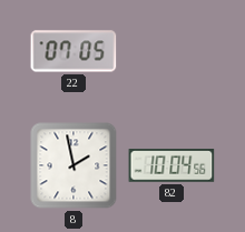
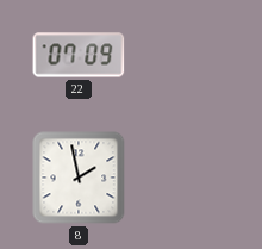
22: 07:05 -> 07:09 (79, 55)
82: 10:04 -> none (171, 165)
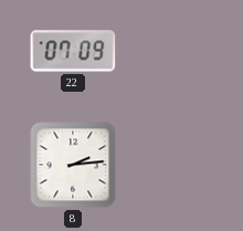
8: 1:58 -> 2:14 (73, 165)
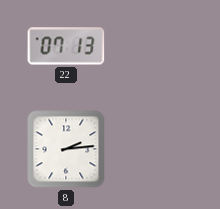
22: 07:09 -> 07:13 (66, 46)
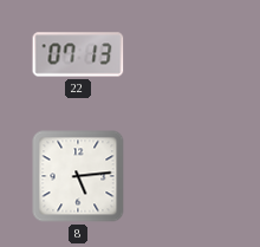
8: 2:14 -> 5:14 (78, 176)
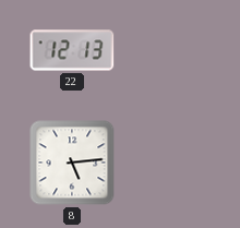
22: 07:13 -> 12:13 (72, 50)
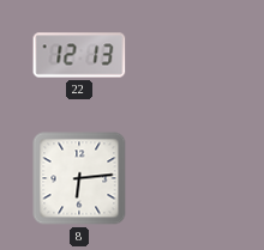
8: 5:14 -> 6:14 (79, 178)
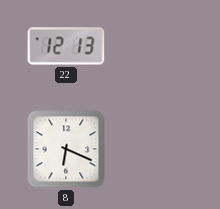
8: 6:14 -> 6:19 (66, 149)
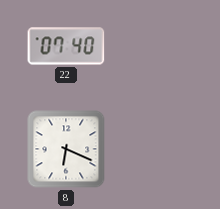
22: 12:13 -> 07:40 (66, 46)
